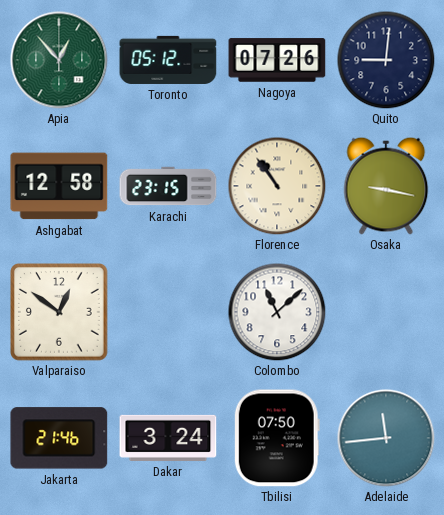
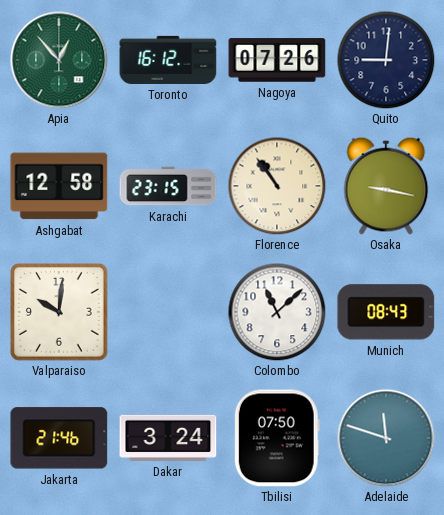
Toronto: 05:12 -> 16:12 (168, 60)
Valparaiso: 12:51 -> 10:01 (59, 312)
Munich: none -> 08:43 (386, 312)
Adelaide: 11:44 -> 11:48 (386, 438)
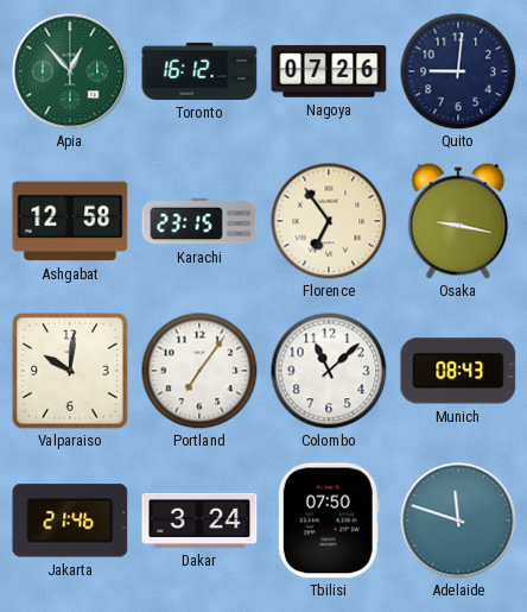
Florence: 10:54 -> 6:54 (329, 221)
Portland: none -> 7:06 (199, 371)
